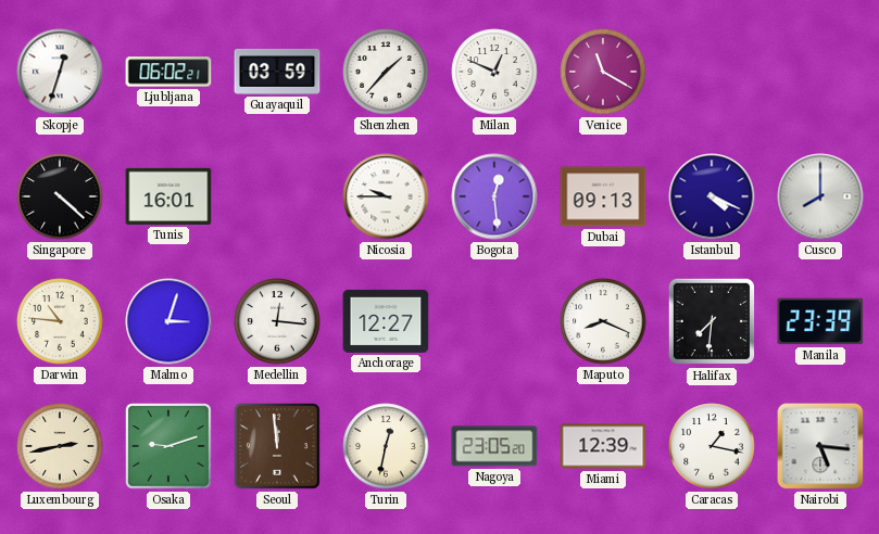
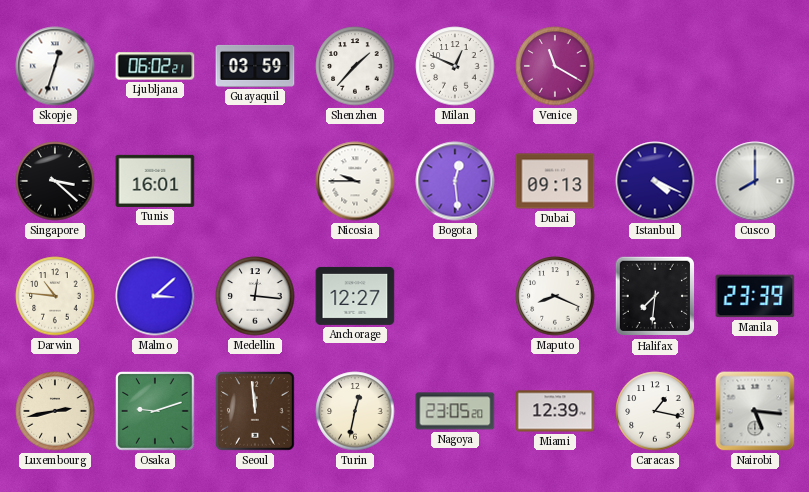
Singapore: 4:22 -> 3:22 (55, 181)
Malmo: 3:03 -> 3:08 (155, 296)
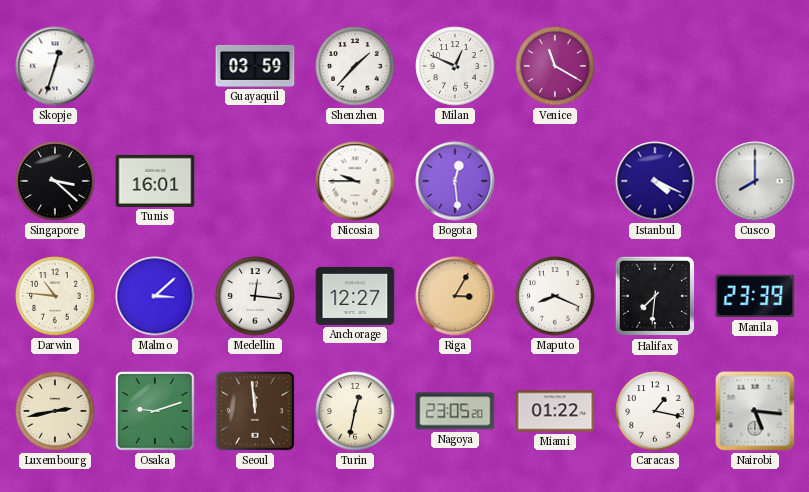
Ljubljana: 06:02 -> none (155, 66)
Dubai: 09:13 -> none (555, 181)
Riga: none -> 3:05 (455, 296)
Miami: 12:39 -> 01:22 (555, 411)
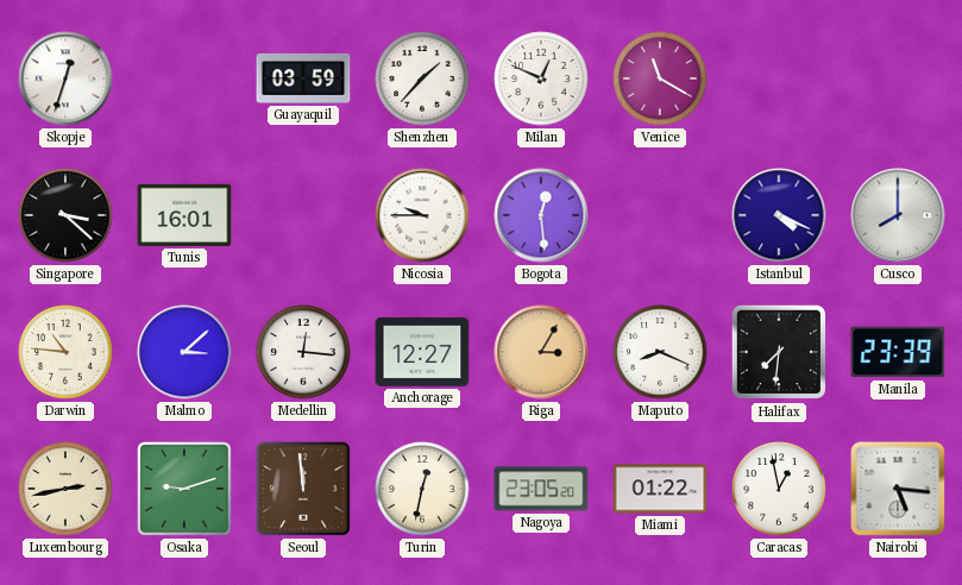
Caracas: 1:17 -> 12:58 (779, 489)
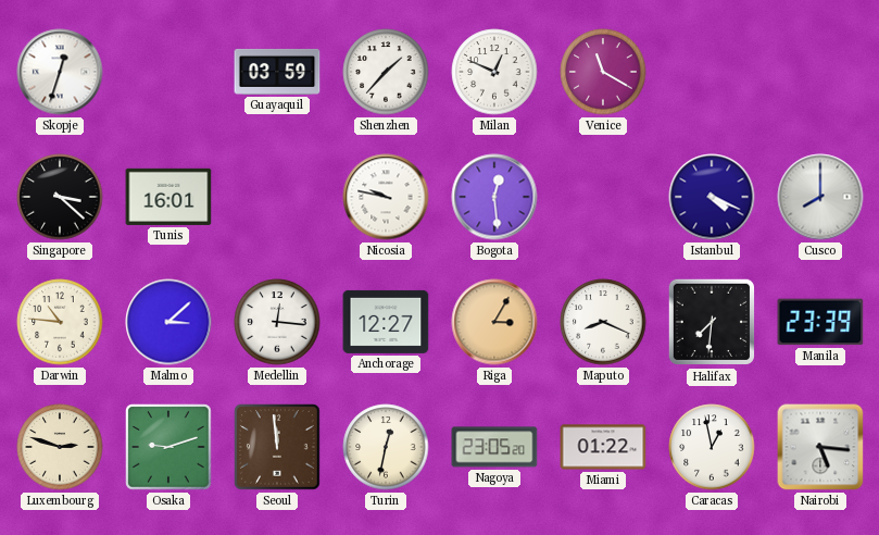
Nicosia: 9:45 -> 9:47 (386, 197)
Luxembourg: 2:43 -> 2:48 (60, 447)
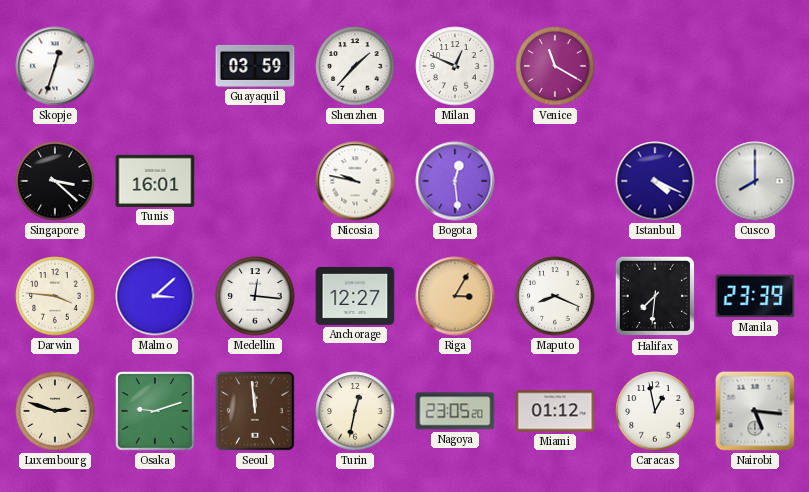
Darwin: 10:46 -> 3:46 (55, 296)
Miami: 01:22 -> 01:12 (555, 411)
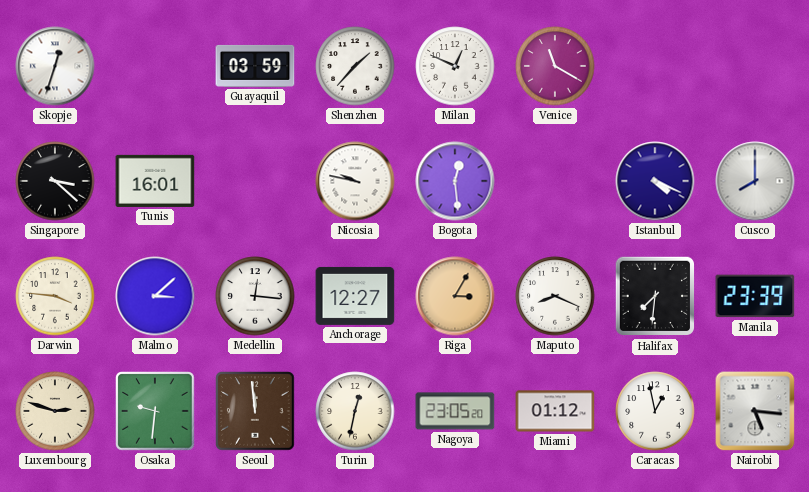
Osaka: 9:12 -> 9:31 (155, 411)
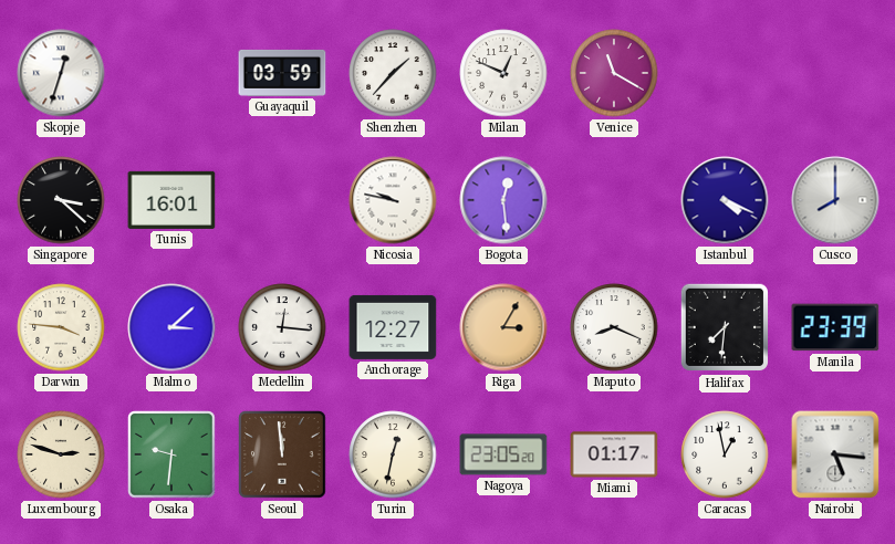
Miami: 01:12 -> 01:17 (614, 454)
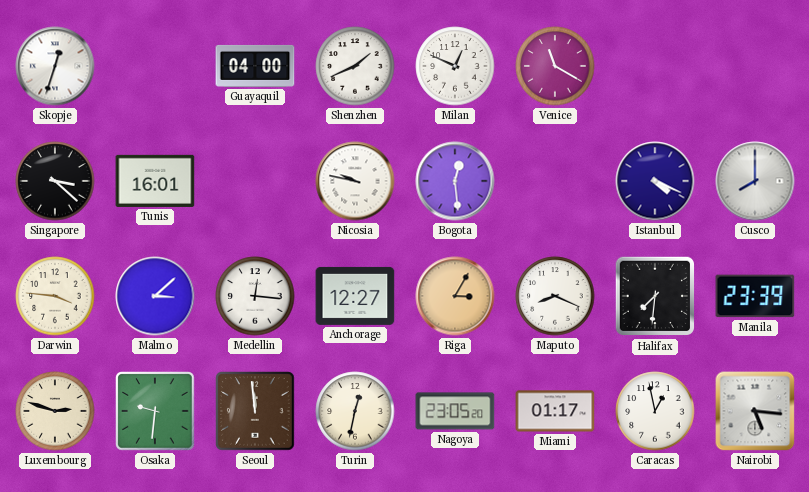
Guayaquil: 03:59 -> 04:00 (255, 66)
Shenzhen: 1:37 -> 1:41 (355, 66)
